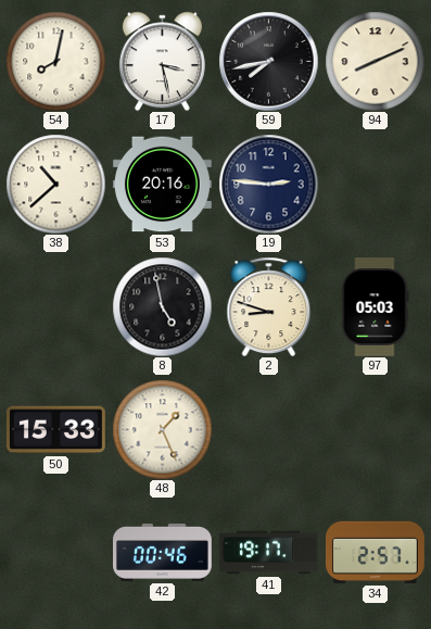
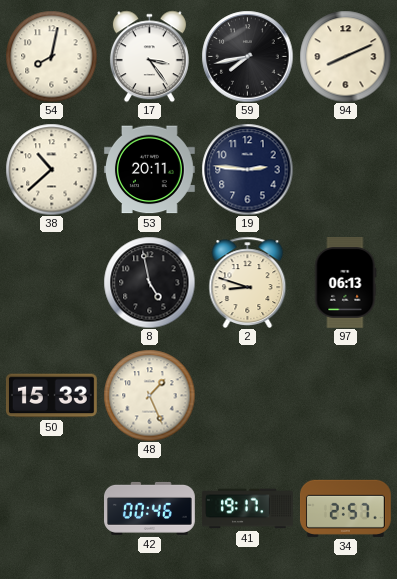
17: 3:28 -> 3:24 (149, 56)
53: 20:16 -> 20:11 (149, 170)
97: 05:03 -> 06:13 (345, 283)
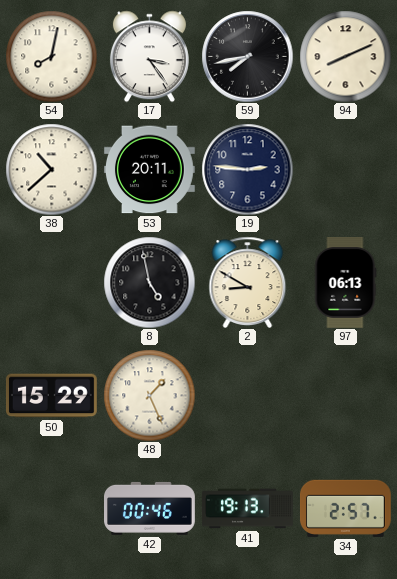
2: 8:48 -> 8:50 (248, 282)
50: 15:33 -> 15:29 (51, 396)
41: 19:17 -> 19:13 (247, 509)
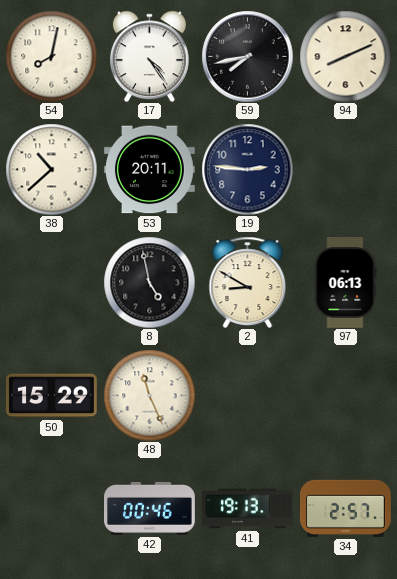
17: 3:24 -> 4:24 (149, 56)
48: 1:26 -> 11:26 (149, 395)
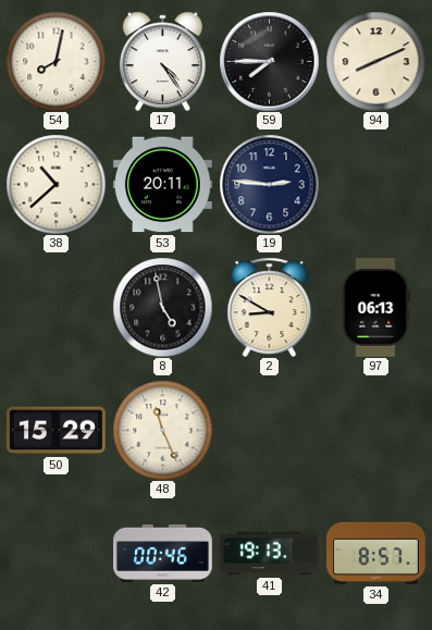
59: 7:43 -> 7:45 (269, 61)
34: 2:57 -> 8:57 (375, 553)
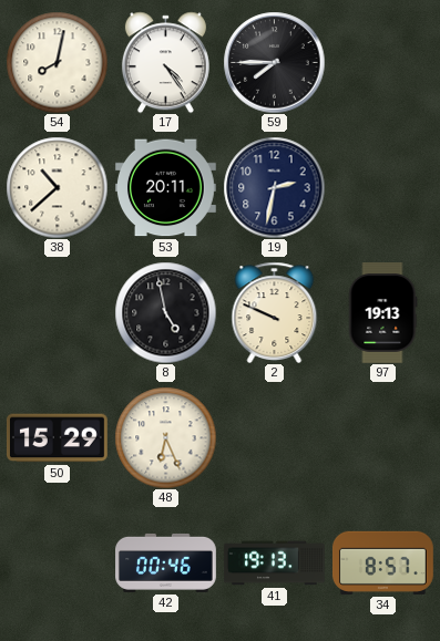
94: 8:11 -> none (375, 61)
19: 2:46 -> 2:32 (274, 187)
2: 8:50 -> 9:49 (275, 312)
97: 06:13 -> 19:13 (382, 313)
48: 11:26 -> 6:26 (165, 437)
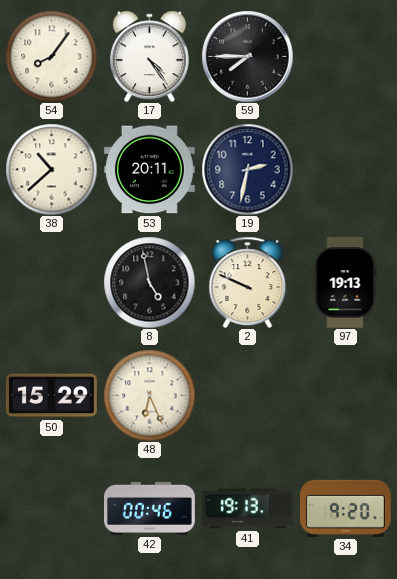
54: 8:02 -> 8:06 (51, 56)
34: 8:57 -> 9:20 (345, 508)
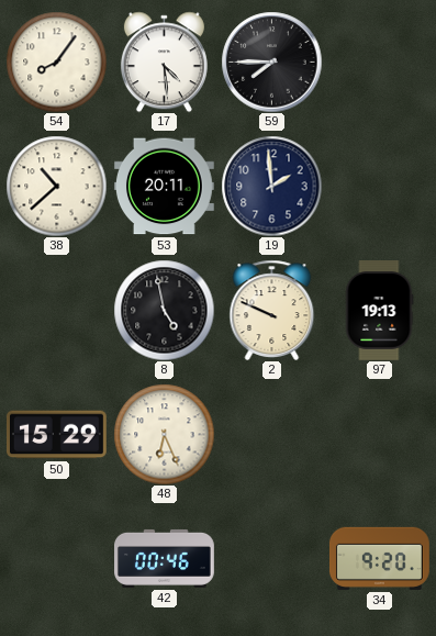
17: 4:24 -> 4:29 (164, 62)
19: 2:32 -> 1:59 (271, 186)
41: 19:13 -> none (247, 509)
